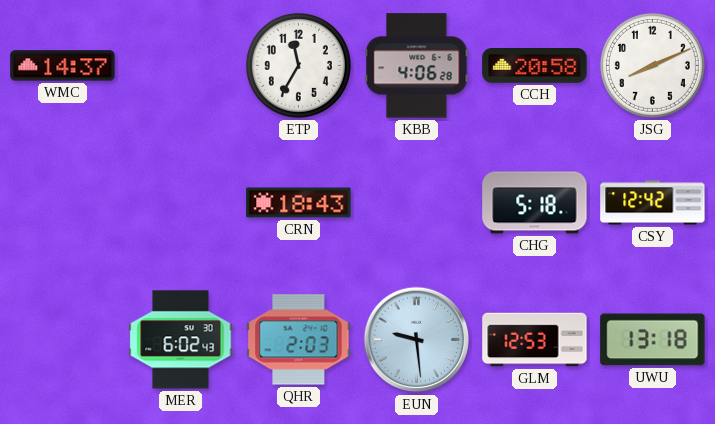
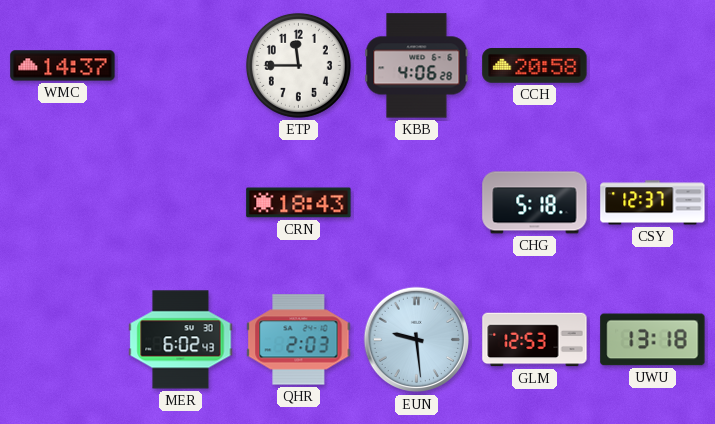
ETP: 11:35 -> 11:45 (298, 65)
JSG: 8:11 -> none (652, 65)
CSY: 12:42 -> 12:37 (653, 203)
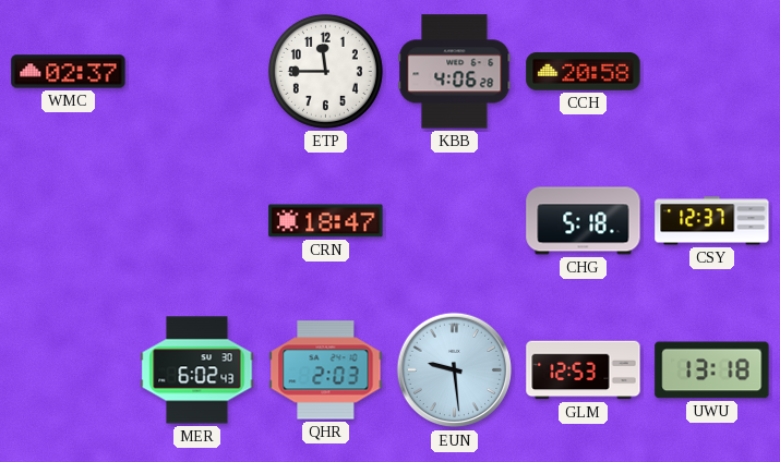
WMC: 14:37 -> 02:37 (69, 72)
CRN: 18:43 -> 18:47 (326, 221)
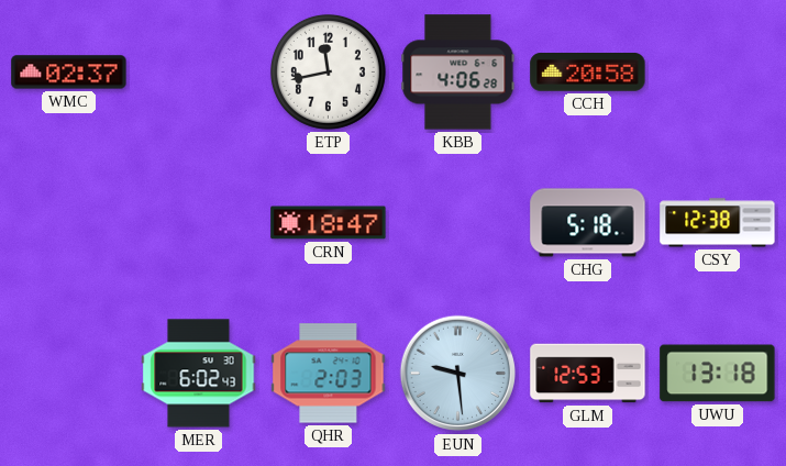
ETP: 11:45 -> 11:43 (328, 71)
CSY: 12:37 -> 12:38 (718, 223)
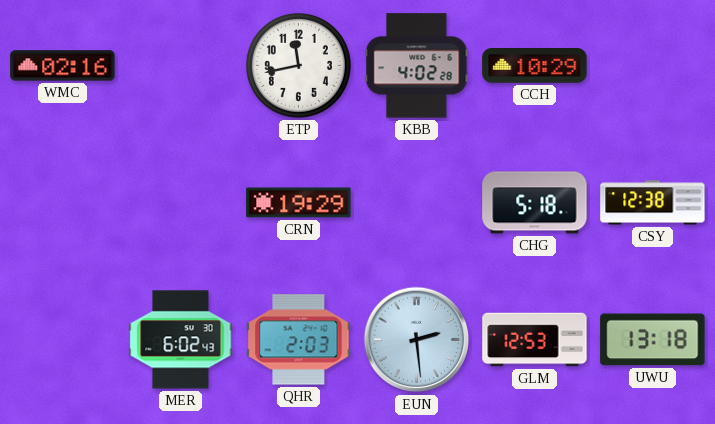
WMC: 02:37 -> 02:16 (63, 66)
KBB: 4:06 -> 4:02 (417, 66)
CCH: 20:58 -> 10:29 (535, 66)
CRN: 18:47 -> 19:29 (299, 203)
EUN: 9:29 -> 2:29 (417, 340)
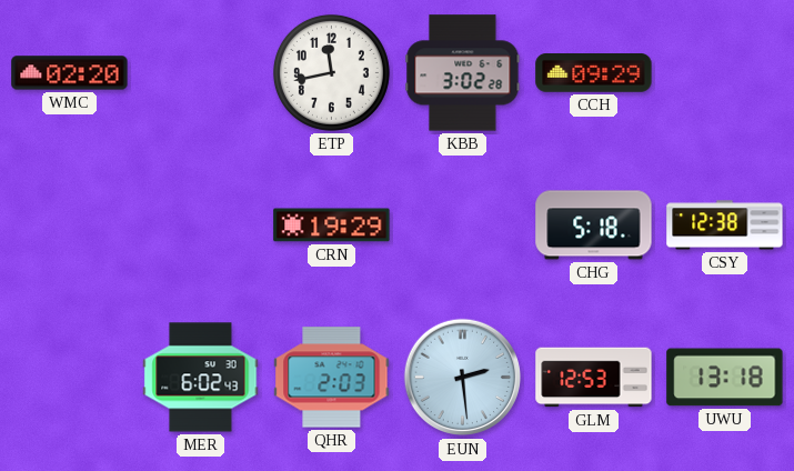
WMC: 02:16 -> 02:20 (70, 73)
KBB: 4:02 -> 3:02 (463, 73)
CCH: 10:29 -> 09:29 (594, 73)
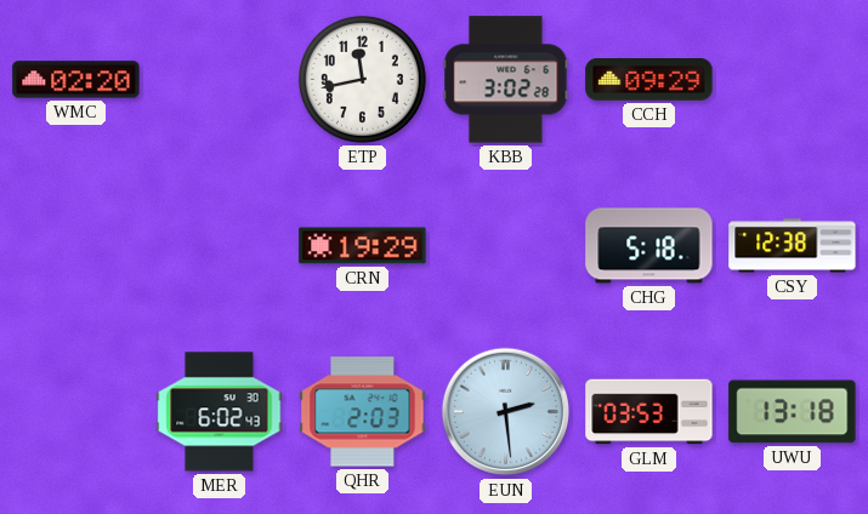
GLM: 12:53 -> 03:53 (649, 412)
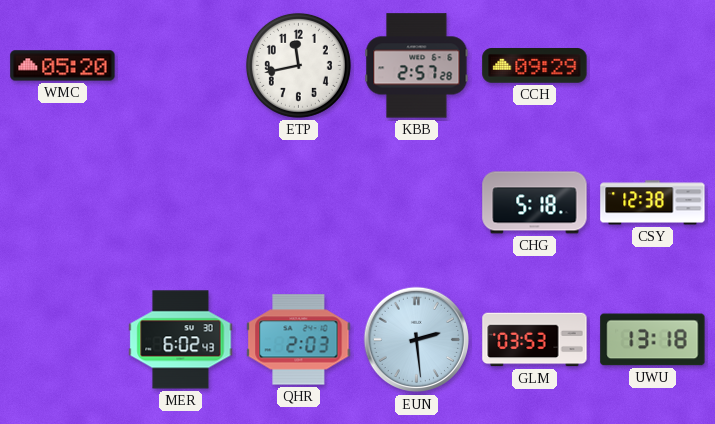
WMC: 02:20 -> 05:20 (63, 66)
KBB: 3:02 -> 2:57 (417, 66)
CRN: 19:29 -> none (363, 246)
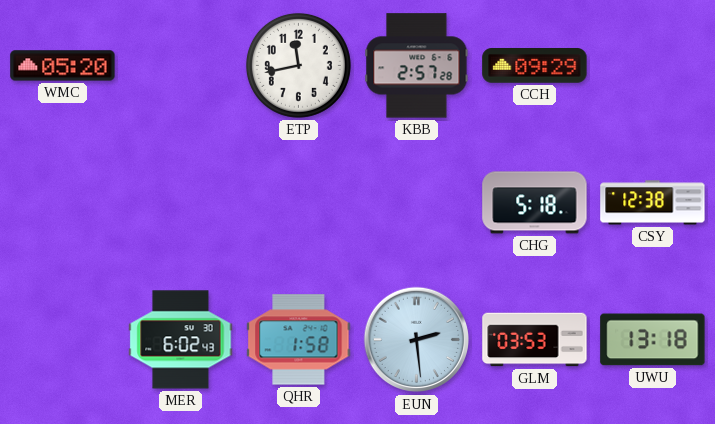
QHR: 2:03 -> 1:58 (299, 340)
